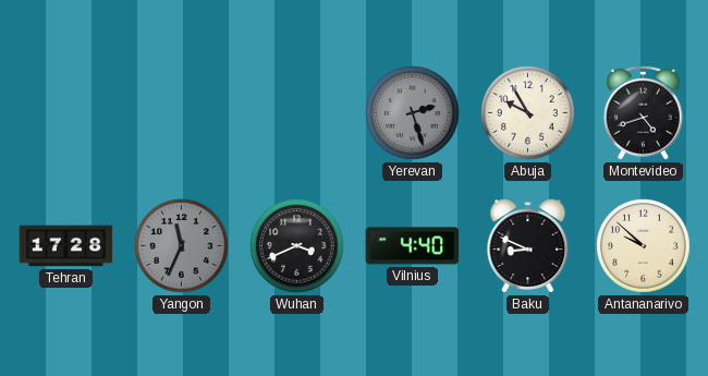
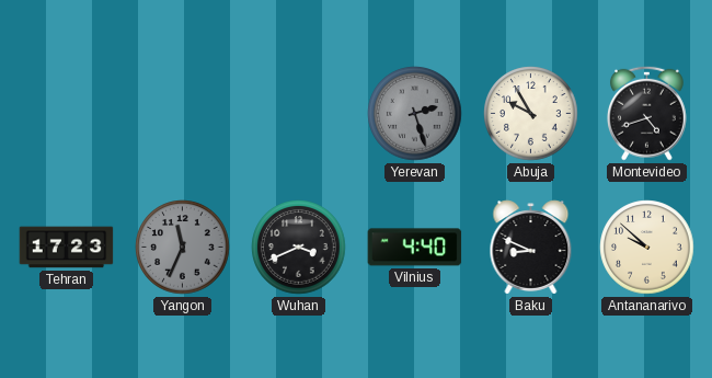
Tehran: 17:28 -> 17:23 (67, 248)
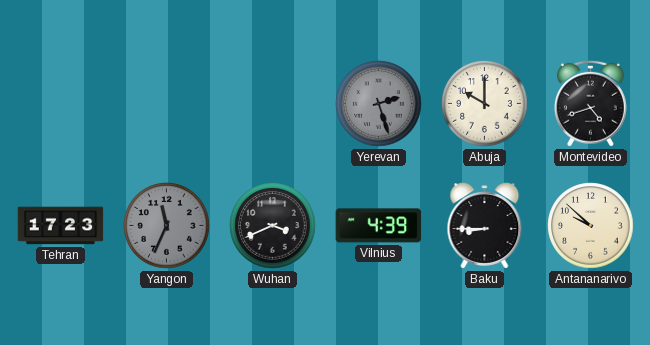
Abuja: 9:55 -> 10:00 (485, 104)
Vilnius: 4:40 -> 4:39 (379, 226)
Baku: 8:49 -> 8:45 (485, 226)
